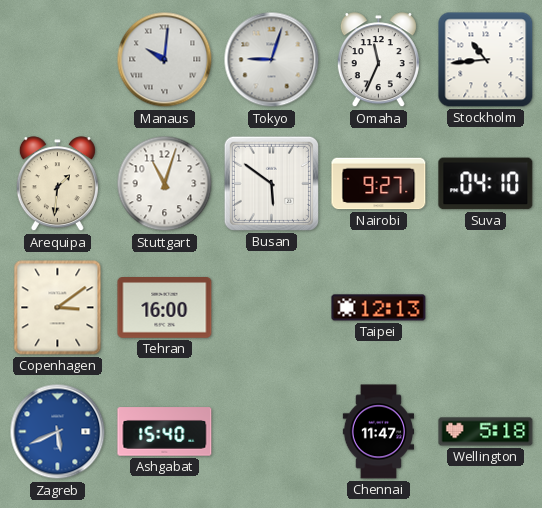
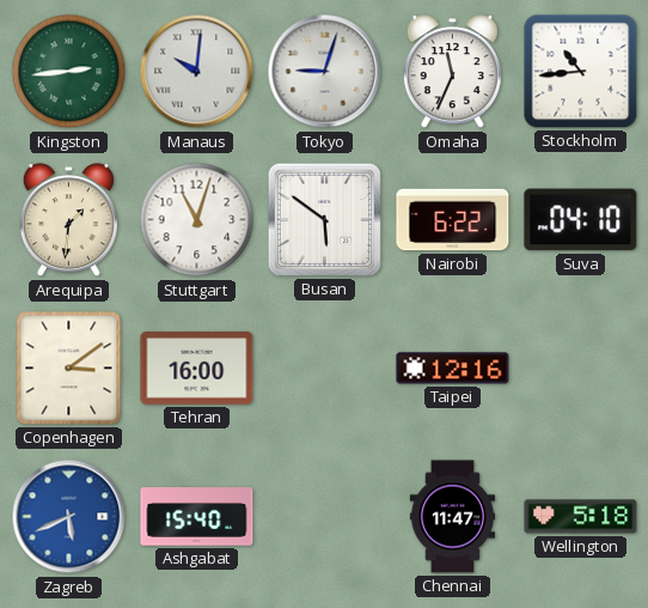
Kingston: none -> 2:44 (69, 72)
Nairobi: 9:27 -> 6:22 (453, 220)
Taipei: 12:13 -> 12:16 (453, 369)
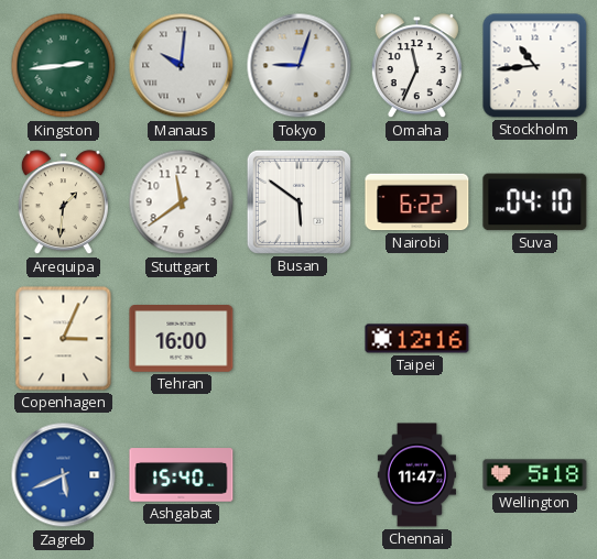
Stuttgart: 11:03 -> 11:39 (182, 202)
Copenhagen: 3:09 -> 3:04 (64, 339)
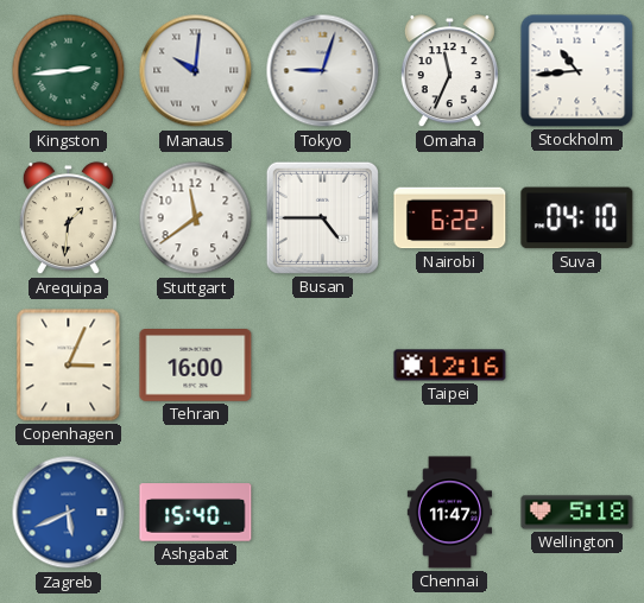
Busan: 5:51 -> 4:45 (322, 217)
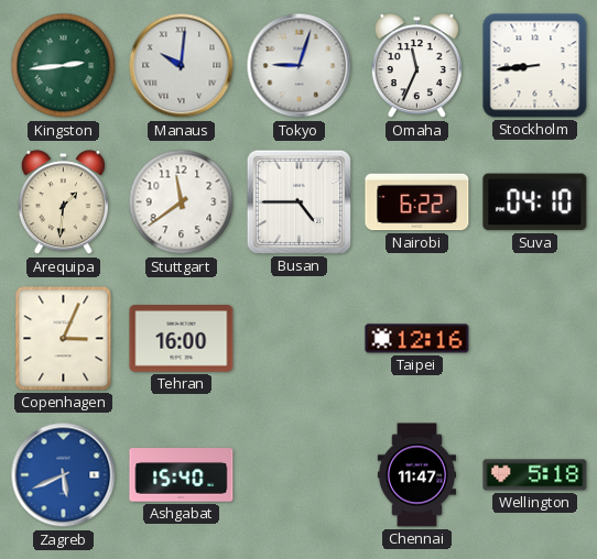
Stockholm: 10:44 -> 8:44 (535, 66)
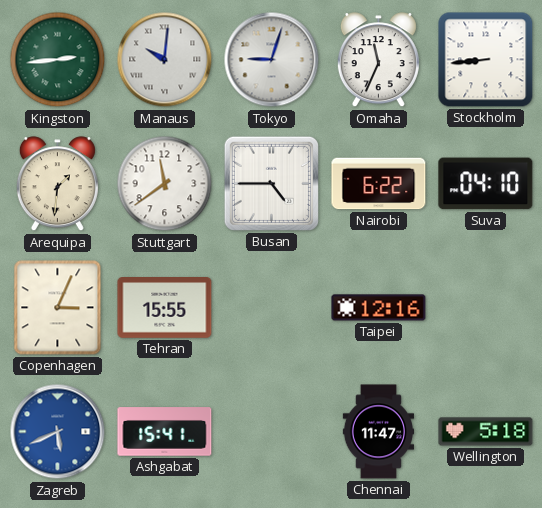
Tehran: 16:00 -> 15:55 (165, 308)
Ashgabat: 15:40 -> 15:41 (165, 432)
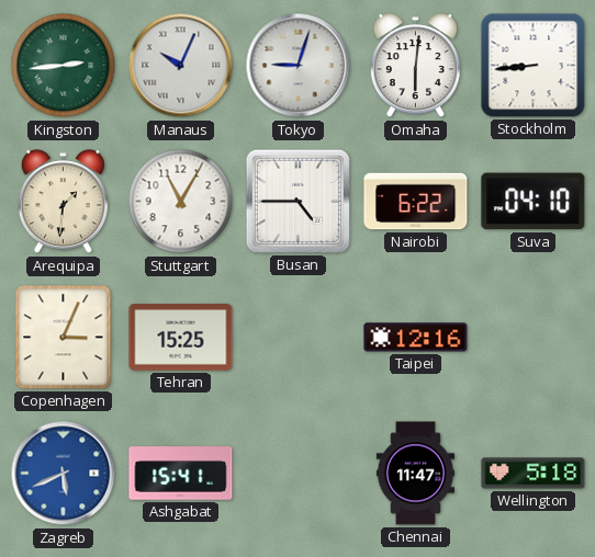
Manaus: 10:01 -> 10:04 (181, 66)
Omaha: 11:34 -> 6:01 (415, 66)
Stuttgart: 11:39 -> 11:05 (181, 202)
Tehran: 15:55 -> 15:25 (181, 338)
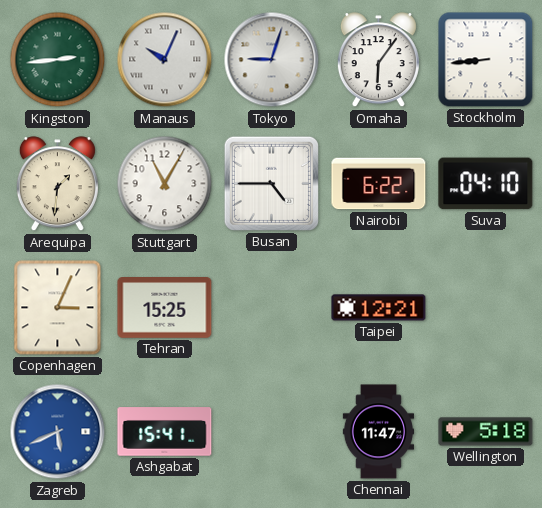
Omaha: 6:01 -> 6:06 (378, 60)
Taipei: 12:16 -> 12:21 (379, 308)
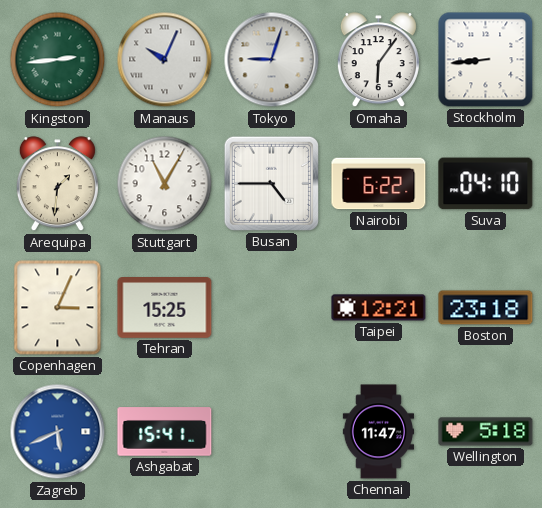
Boston: none -> 23:18 (486, 308)
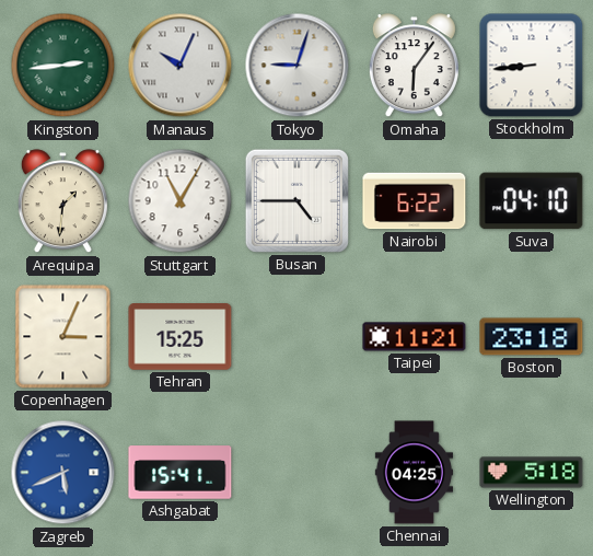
Taipei: 12:21 -> 11:21 (415, 337)
Chennai: 11:47 -> 04:25 (414, 473)
